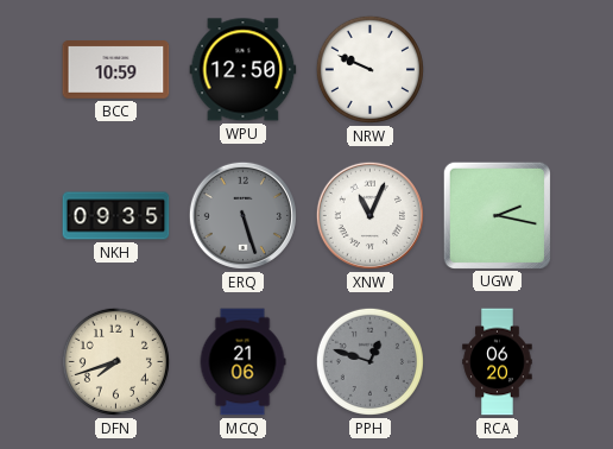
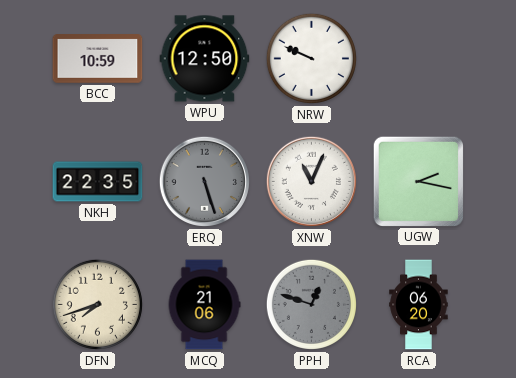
NKH: 09:35 -> 22:35 (98, 182)
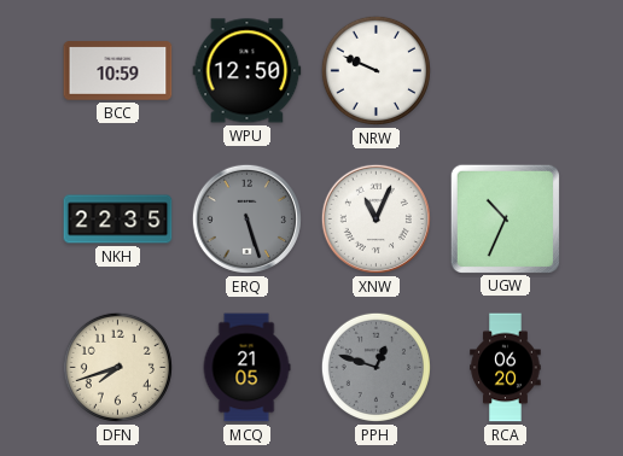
UGW: 2:17 -> 10:34 (505, 218)
MCQ: 21:06 -> 21:05 (246, 368)
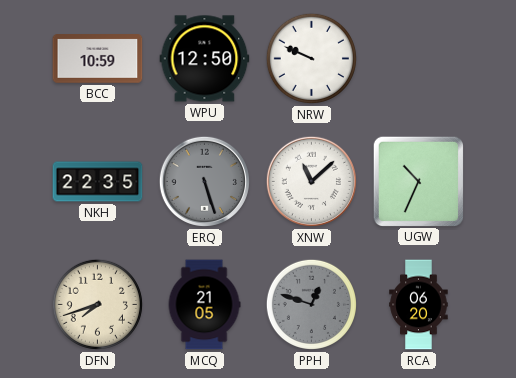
XNW: 11:04 -> 11:08 (311, 181)
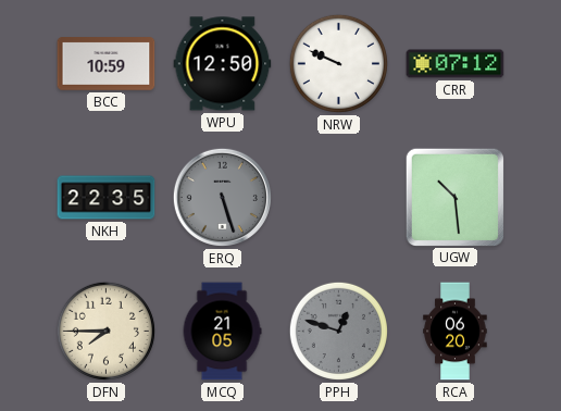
CRR: none -> 07:12 (456, 64)
XNW: 11:08 -> none (311, 181)
UGW: 10:34 -> 10:29 (454, 197)
DFN: 7:42 -> 7:45 (105, 331)
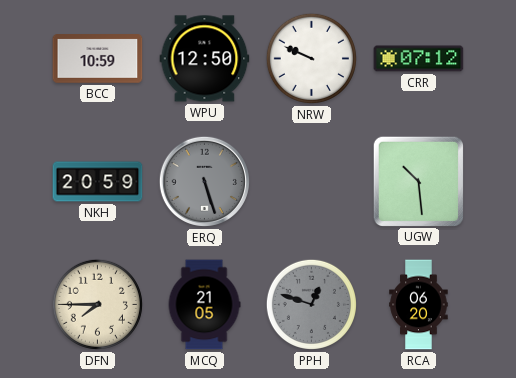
NKH: 22:35 -> 20:59 (98, 182)
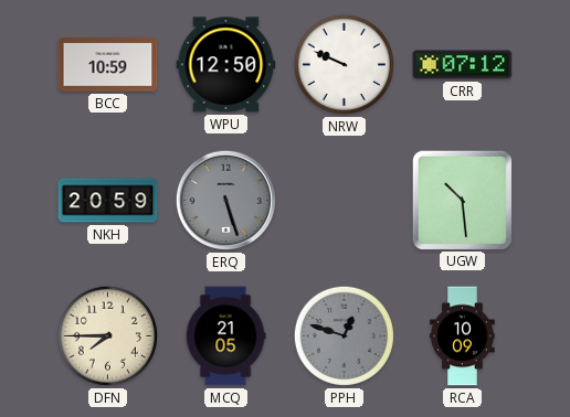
RCA: 06:20 -> 10:09 (463, 336)
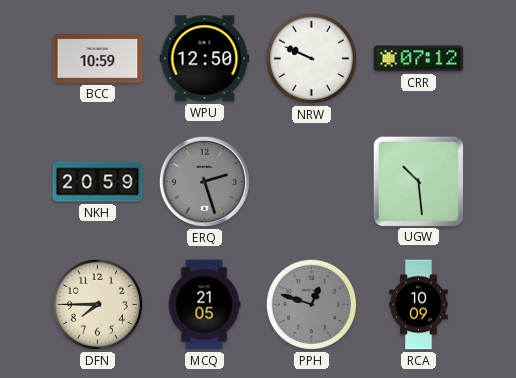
ERQ: 5:27 -> 2:27 (204, 181)
